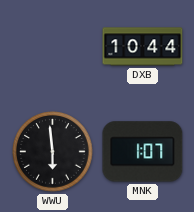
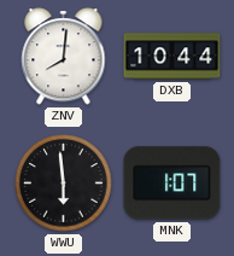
ZNV: none -> 8:01 (64, 57)
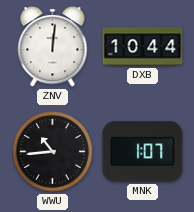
ZNV: 8:01 -> 12:01 (53, 47)
WWU: 5:59 -> 10:44 (53, 152)
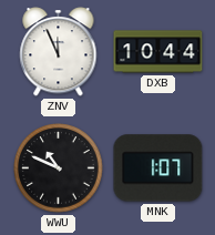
ZNV: 12:01 -> 11:56 (59, 52)
WWU: 10:44 -> 10:49 (59, 168)
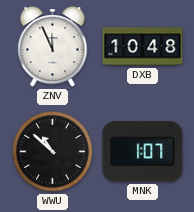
DXB: 10:44 -> 10:48 (143, 47)
WWU: 10:49 -> 10:52 (53, 152)
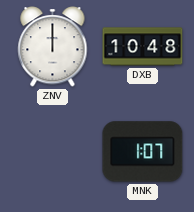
ZNV: 11:56 -> 12:00 (53, 47)
WWU: 10:52 -> none (53, 152)
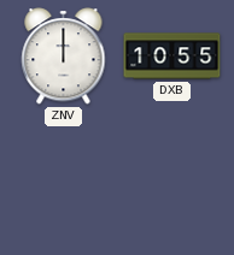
DXB: 10:48 -> 10:55 (172, 57)
MNK: 1:07 -> none (143, 152)
